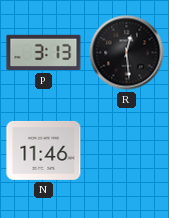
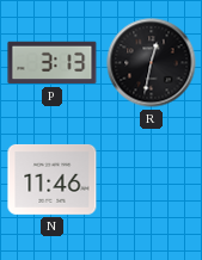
R: 12:29 -> 12:32 (152, 63)
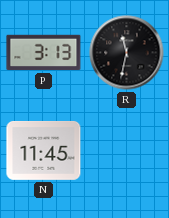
R: 12:32 -> 11:32 (127, 53)
N: 11:46 -> 11:45 (44, 150)
